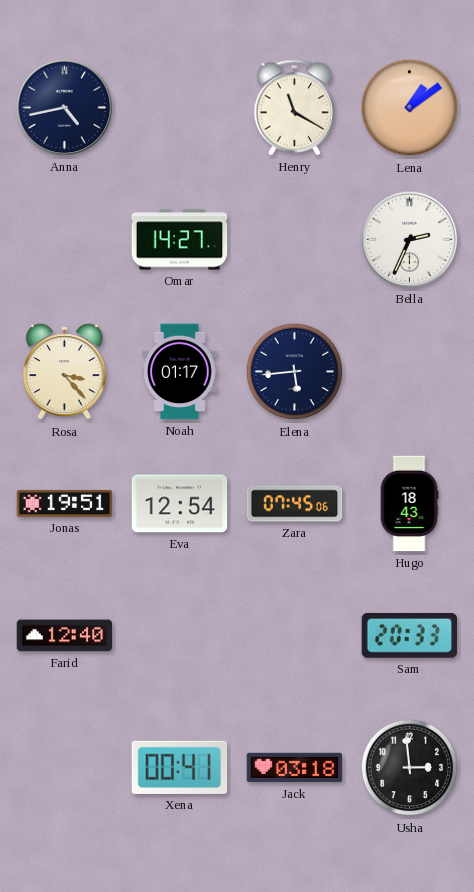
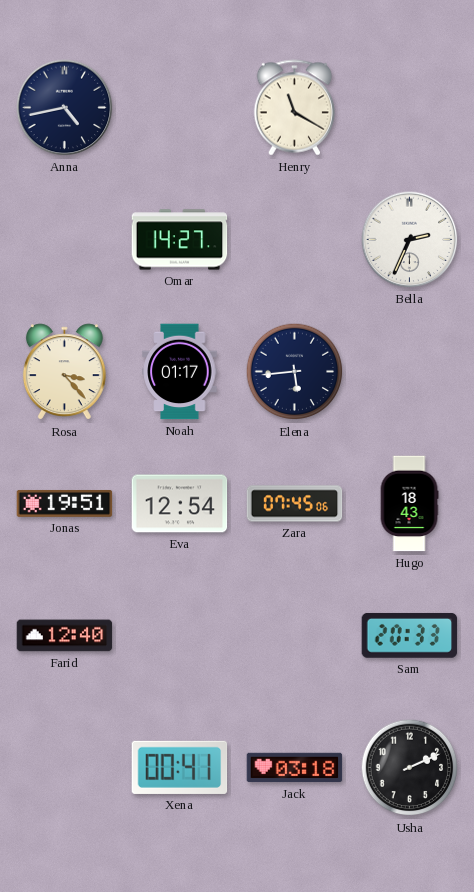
Lena: 1:09 -> none (410, 108)
Usha: 2:59 -> 2:11 (410, 768)
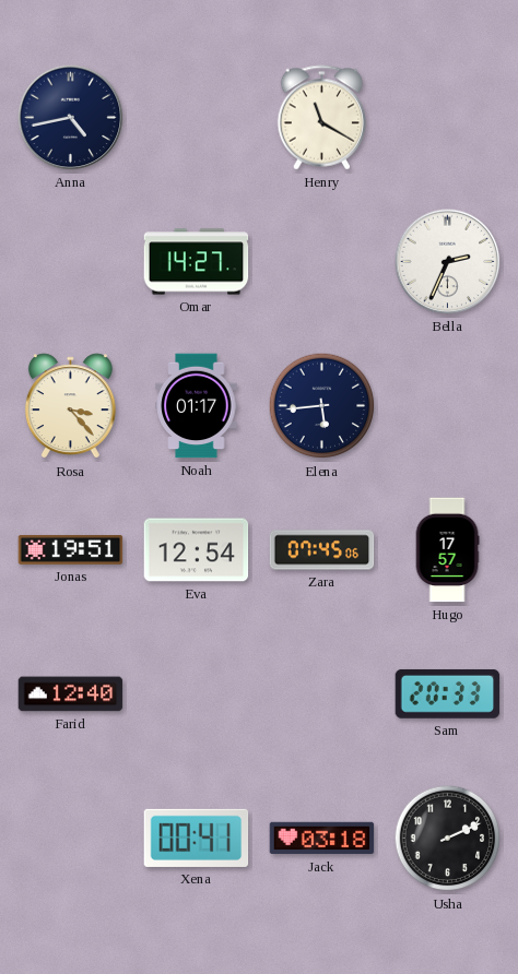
Hugo: 18:43 -> 17:57 (447, 550)
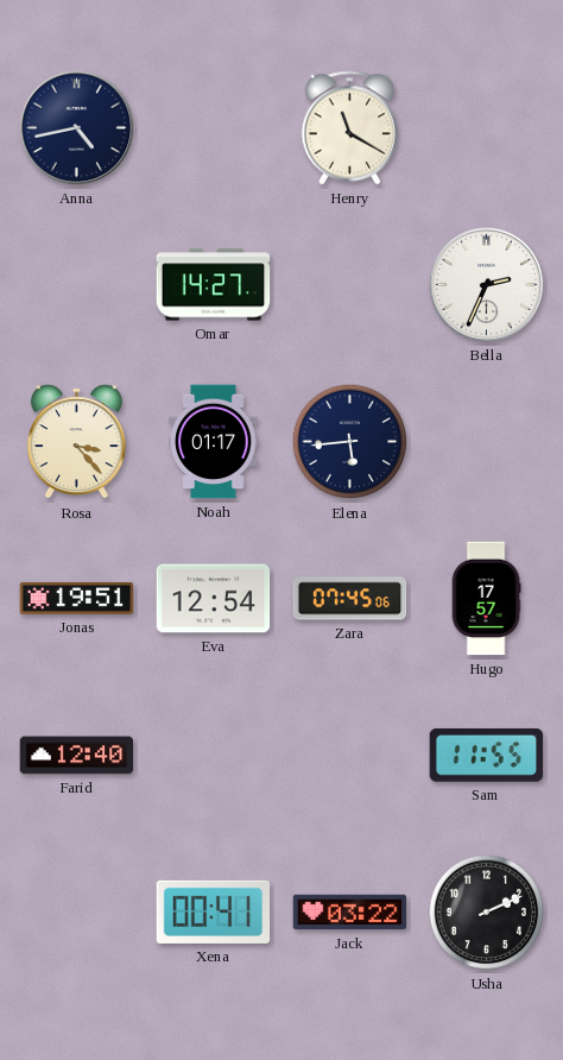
Sam: 20:33 -> 11:55 (487, 755)
Jack: 03:18 -> 03:22 (350, 913)
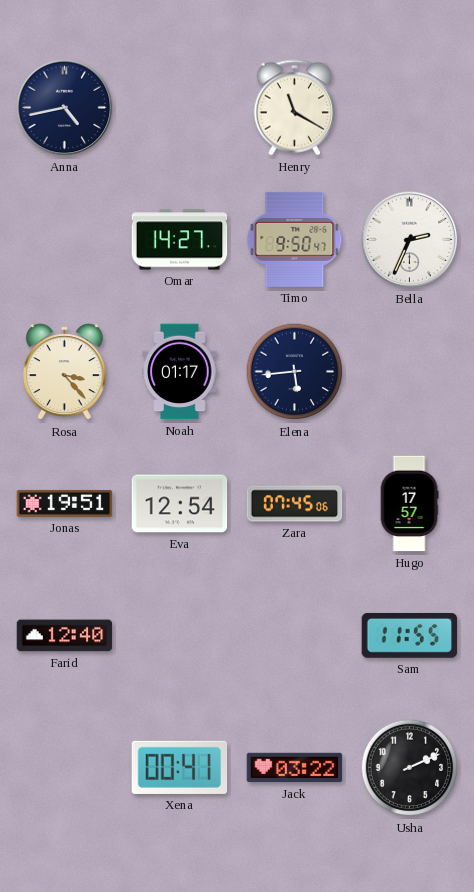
Timo: none -> 9:50 (295, 239)
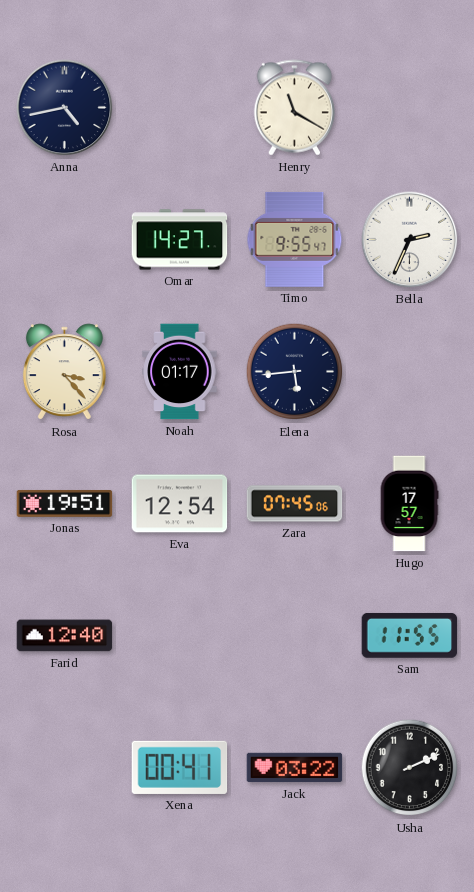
Timo: 9:50 -> 9:55 (295, 239)
